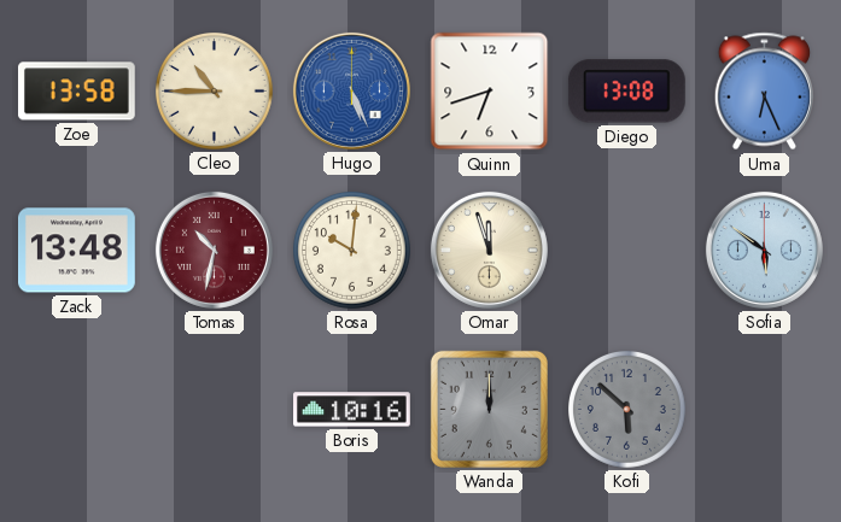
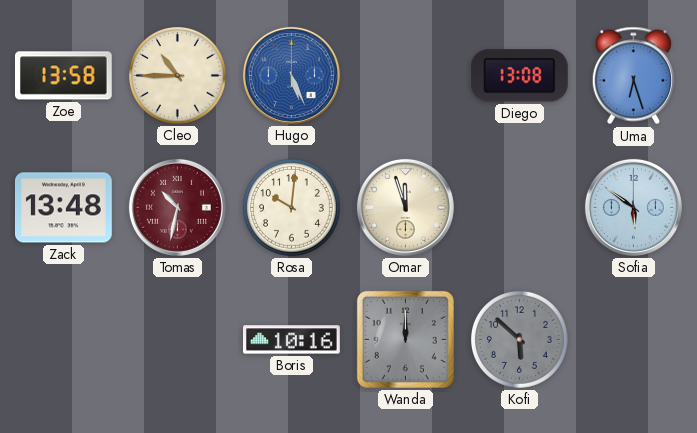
Quinn: 6:42 -> none (490, 92)
Uma: 6:26 -> 6:27 (633, 76)
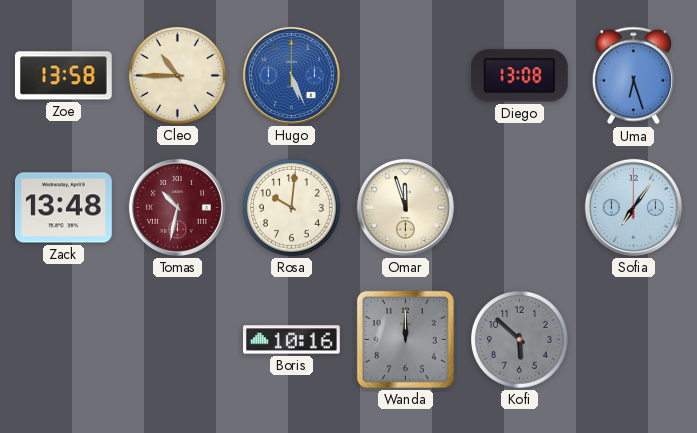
Sofia: 5:51 -> 7:06 (633, 207)
